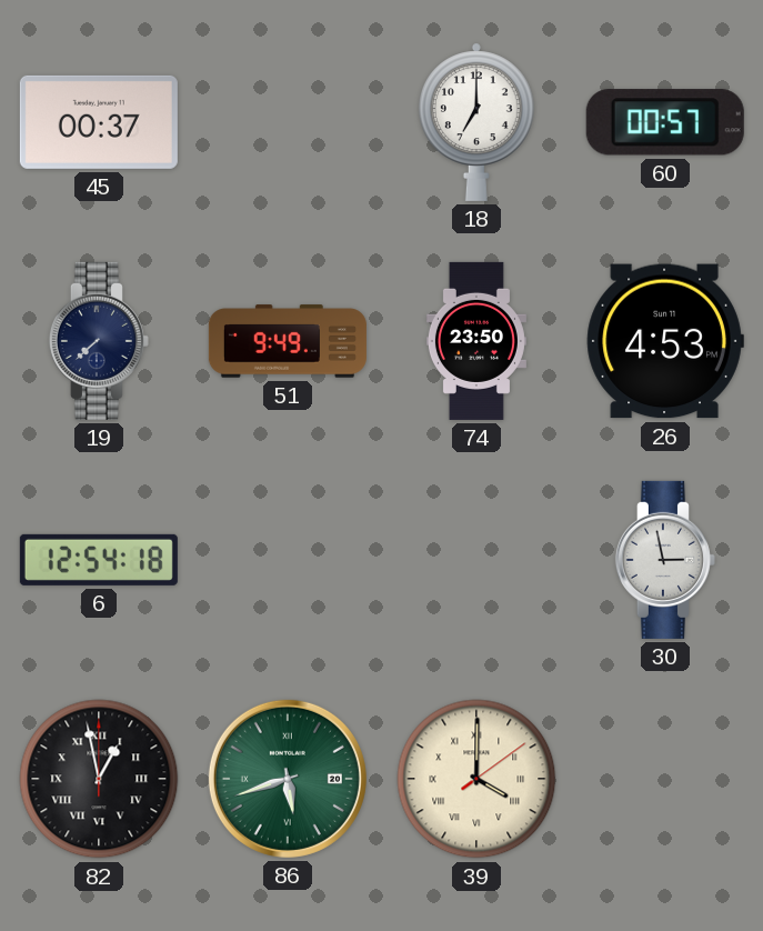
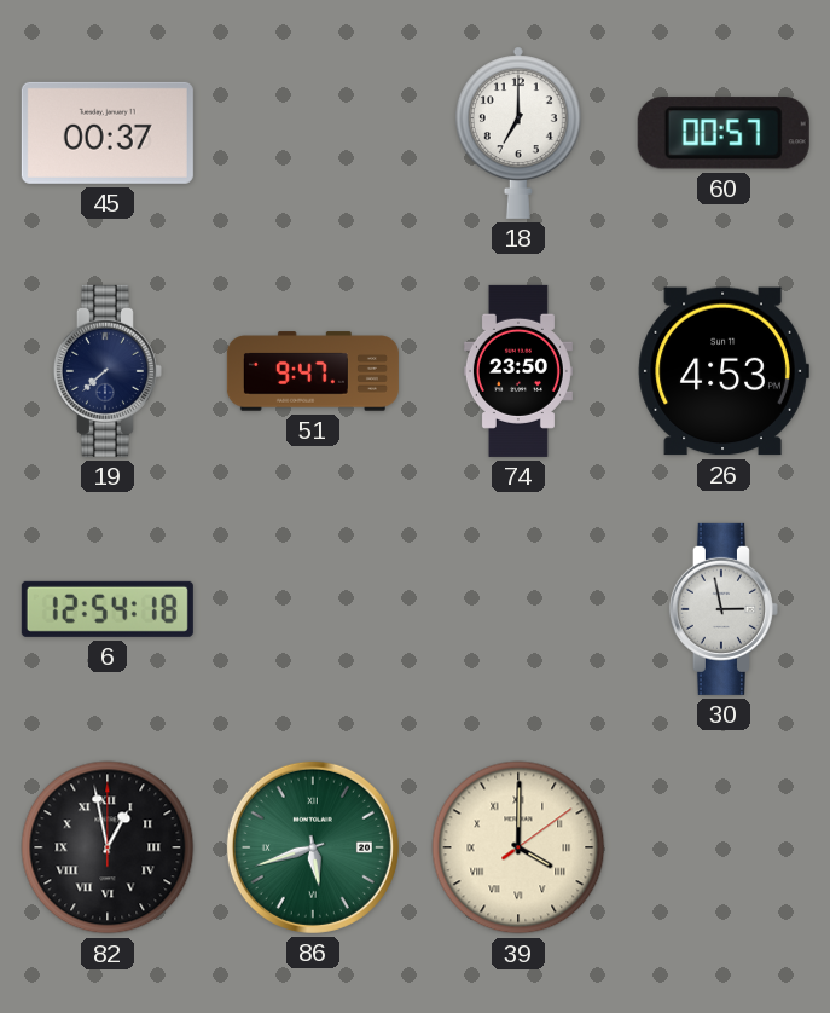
51: 9:49 -> 9:47 (313, 371)
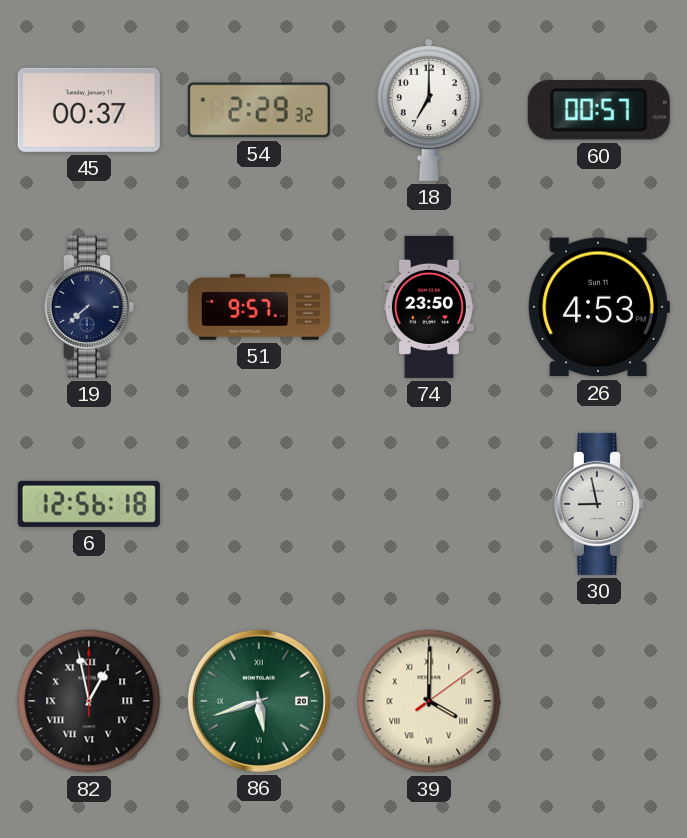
54: none -> 2:29 (259, 110)
51: 9:47 -> 9:57 (259, 307)
6: 12:54 -> 12:56 (89, 504)
30: 2:58 -> 8:58 (599, 504)
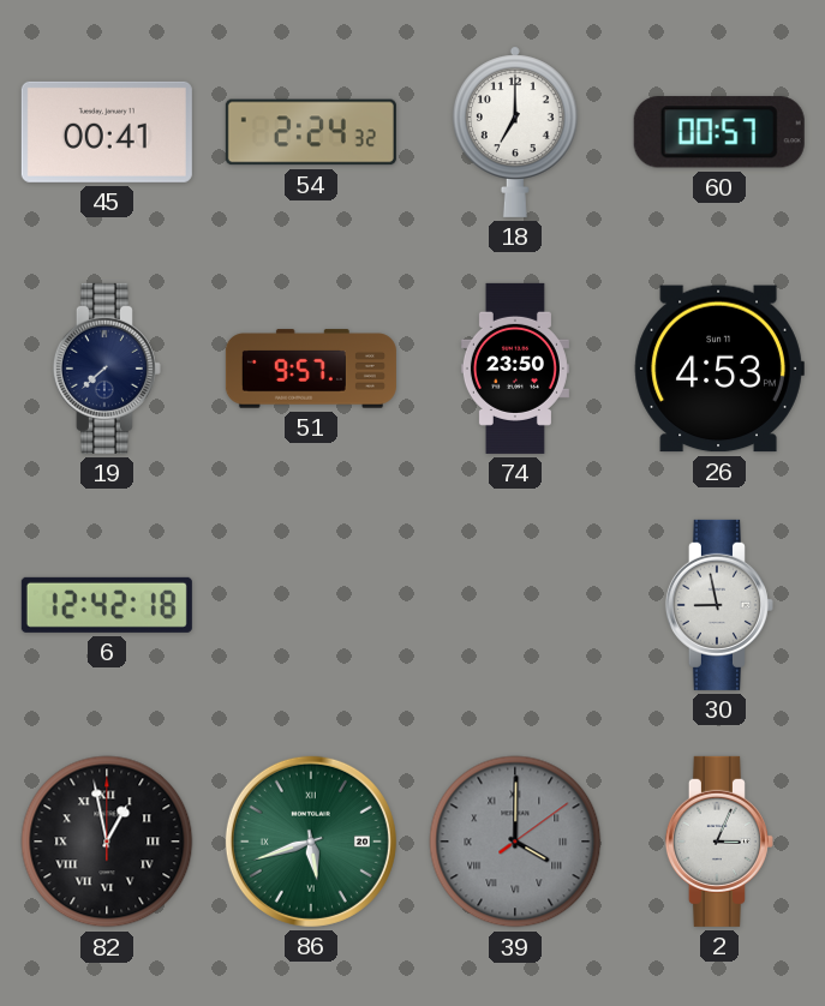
45: 00:37 -> 00:41 (107, 132)
54: 2:29 -> 2:24 (311, 132)
6: 12:56 -> 12:42 (107, 605)
39 dial: cream -> grey (515, 842)
2: none -> 3:04 (719, 842)
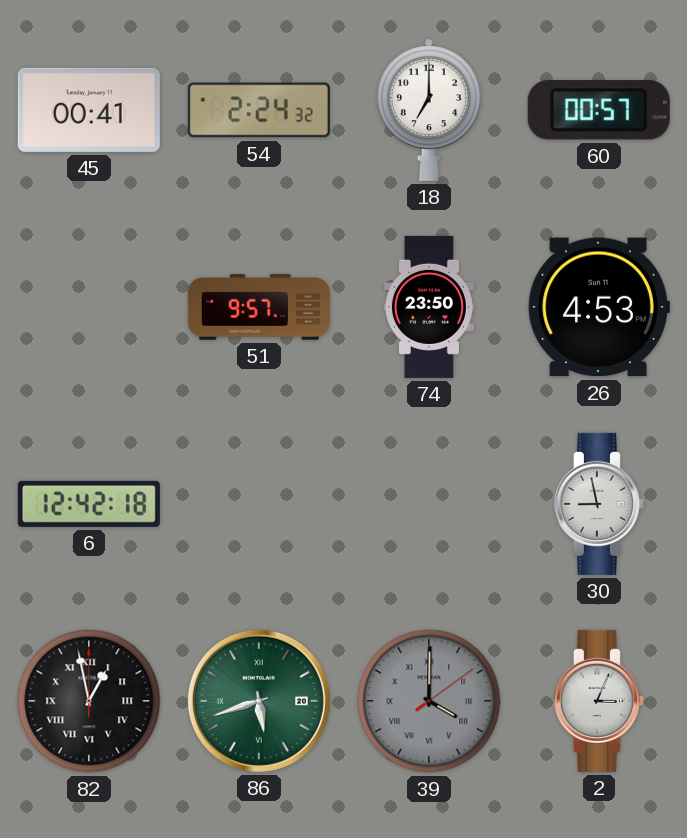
19: 7:38 -> none (107, 369)
